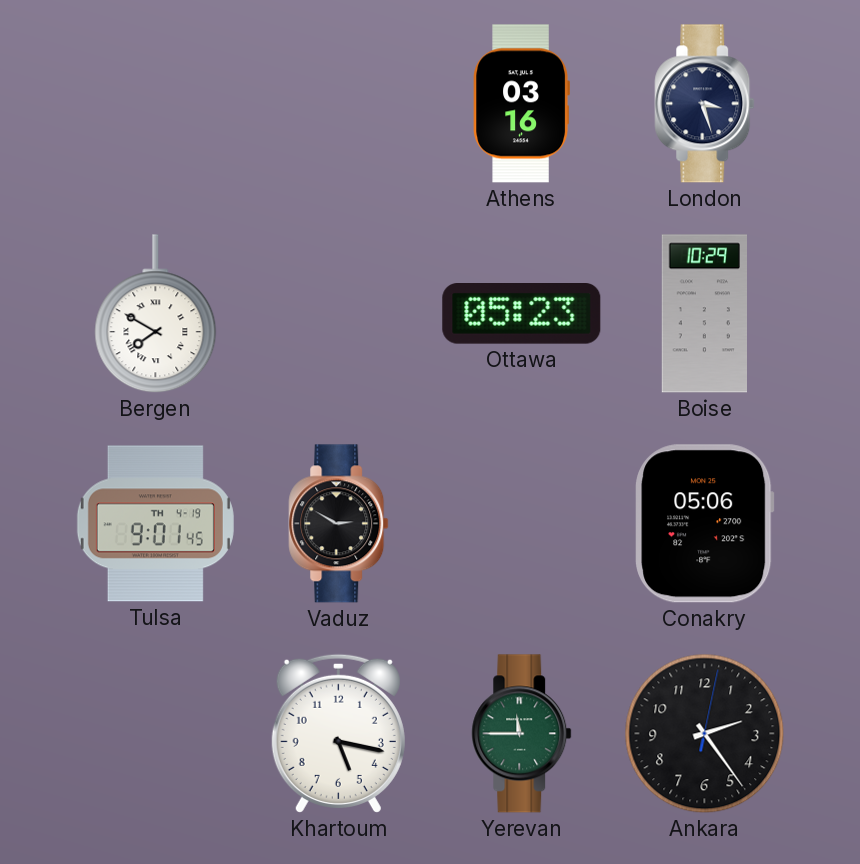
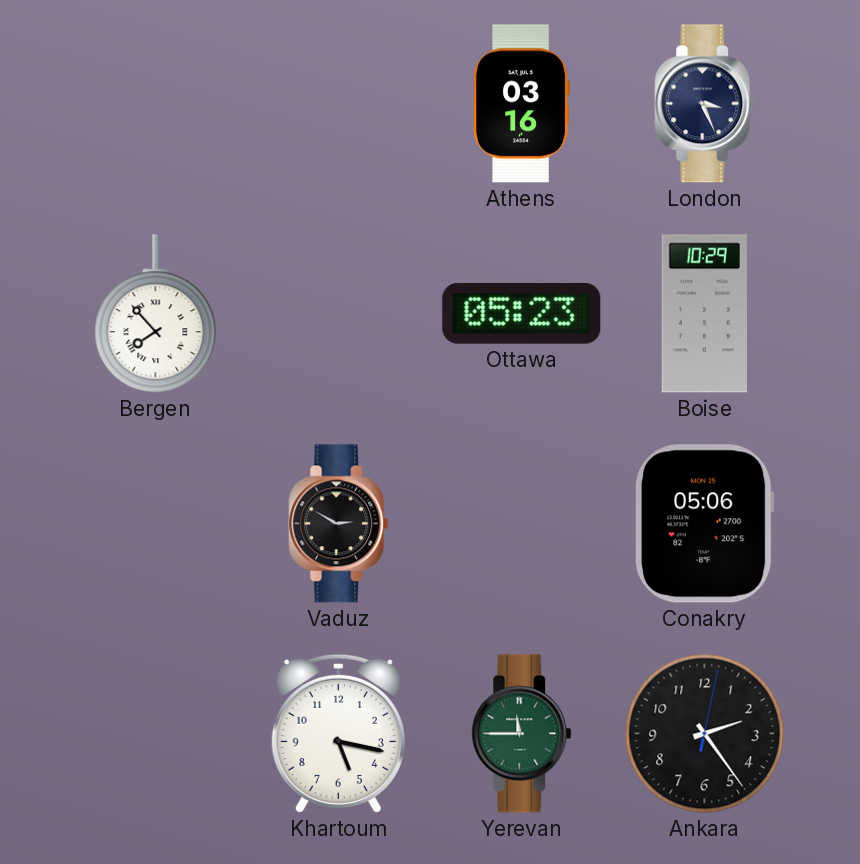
London: 3:27 -> 3:26 (705, 104)
Bergen: 7:50 -> 7:53 (156, 314)
Tulsa: 9:01 -> none (155, 524)
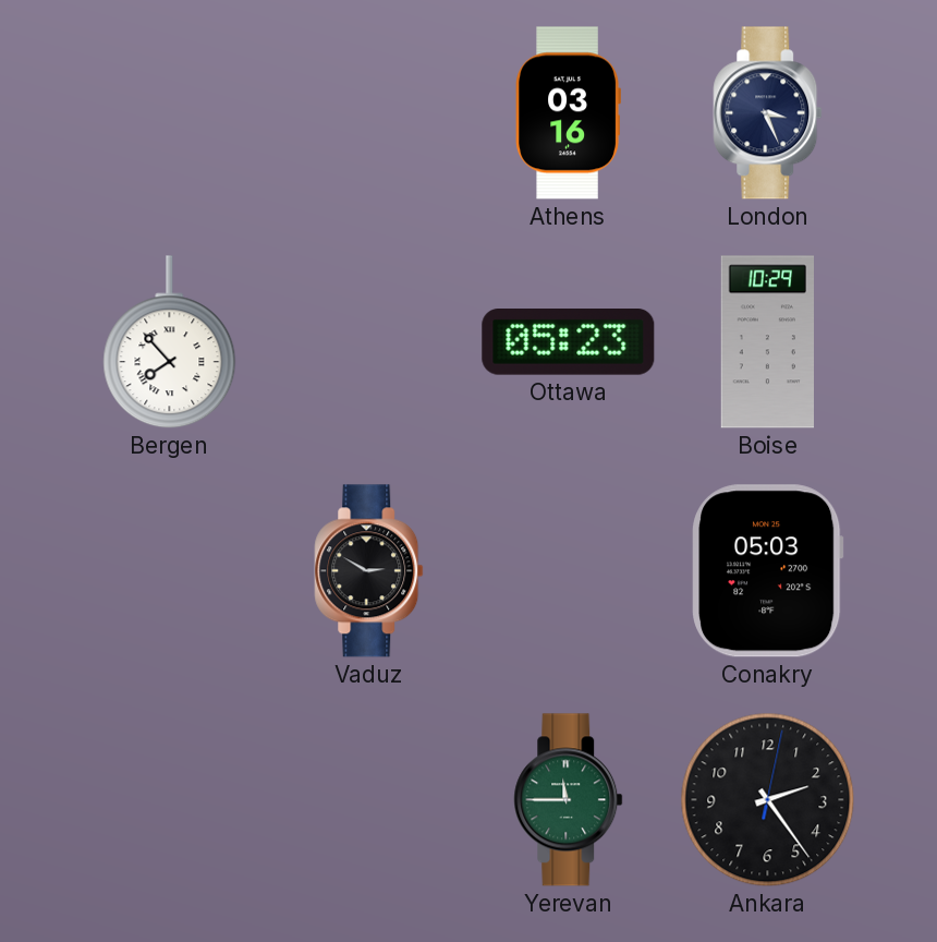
Conakry: 05:06 -> 05:03 (768, 571)
Khartoum: 5:17 -> none (338, 733)
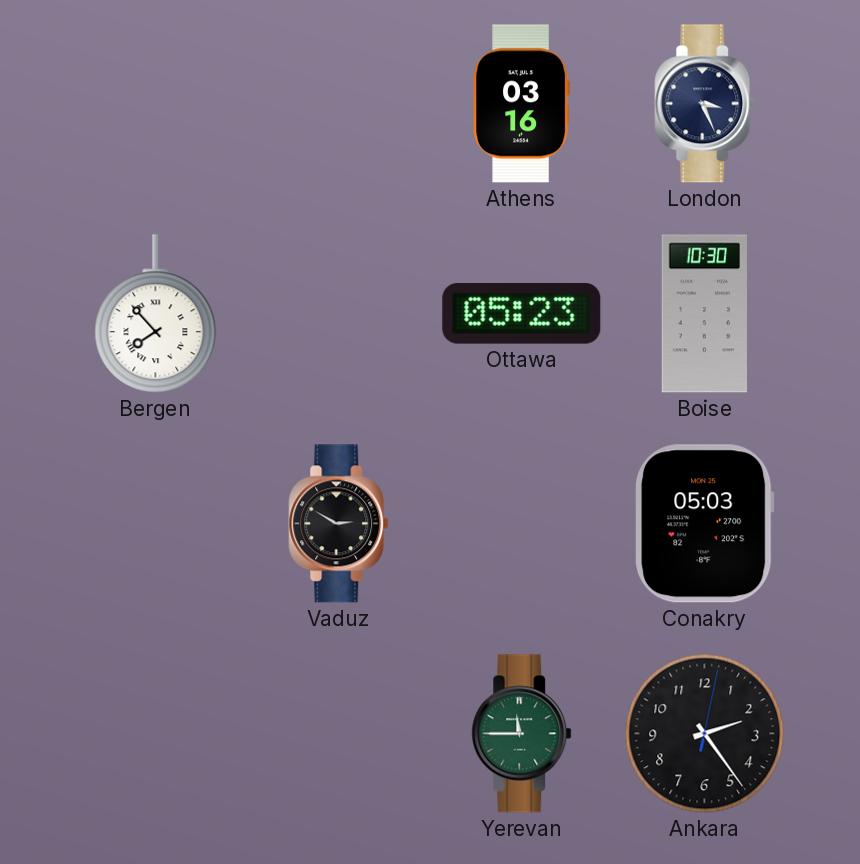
Boise: 10:29 -> 10:30 (704, 314)
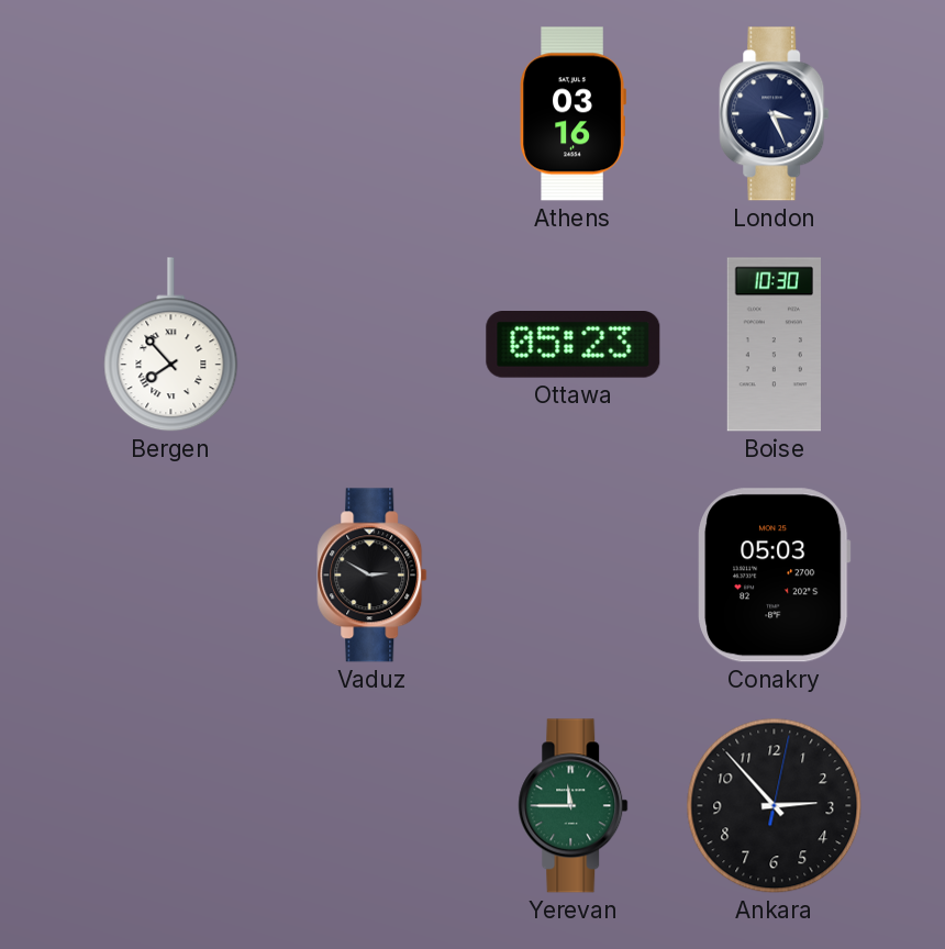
Ankara: 2:24 -> 2:53 (775, 806)
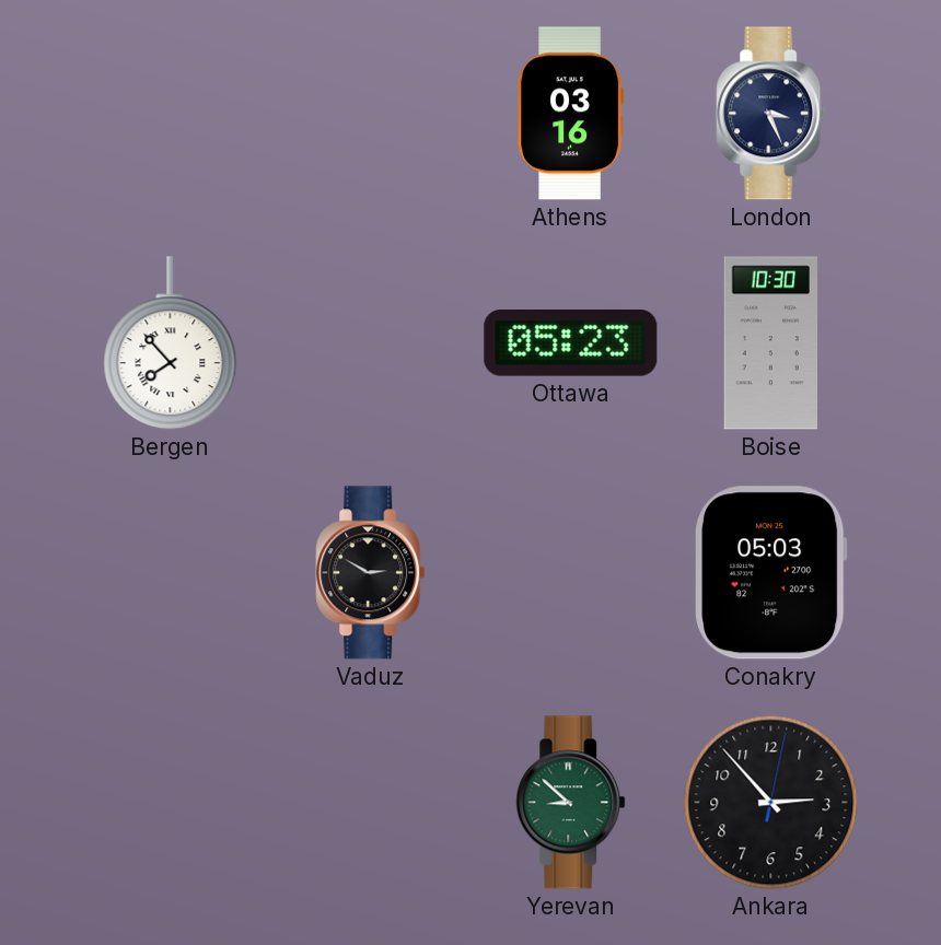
Yerevan: 11:45 -> 8:52 (571, 803)
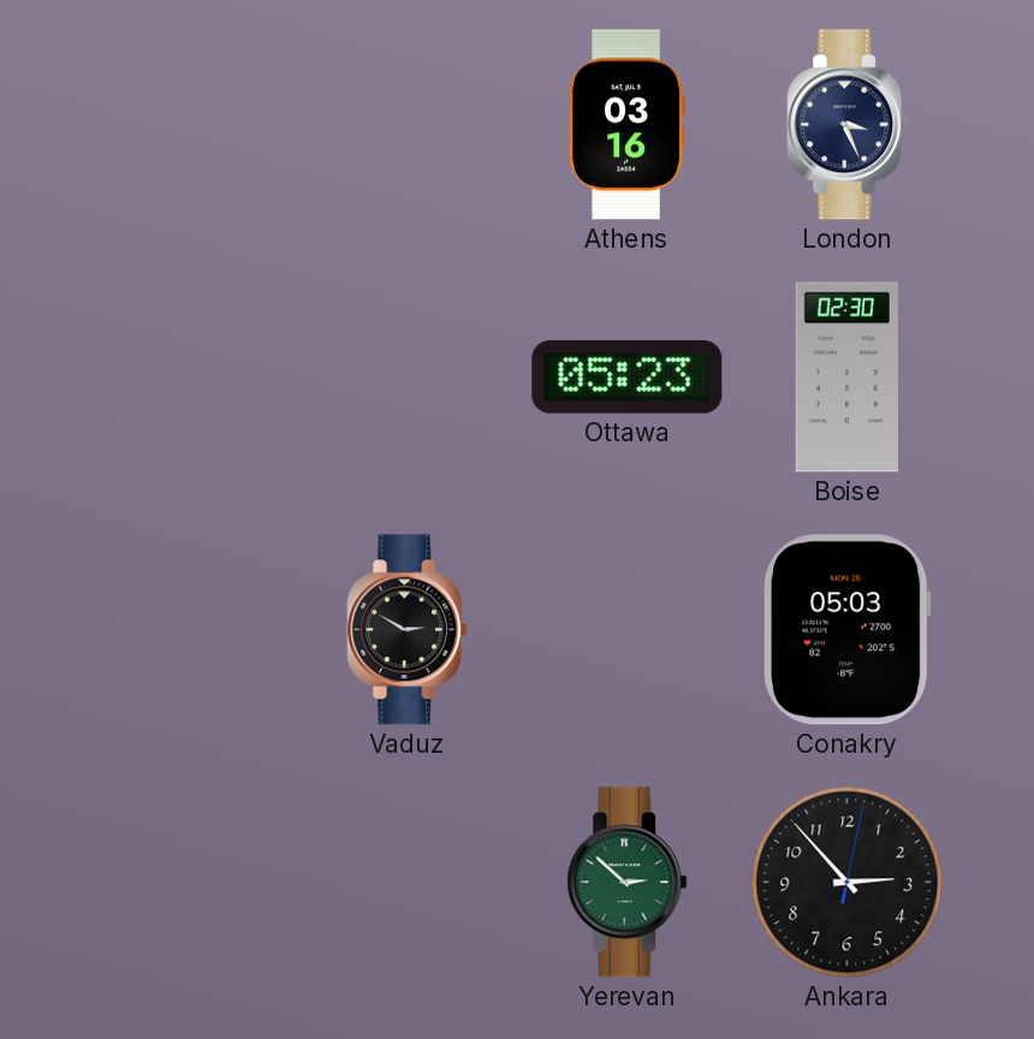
Bergen: 7:53 -> none (171, 343)
Boise: 10:30 -> 02:30 (846, 378)
Yerevan: 8:52 -> 2:52 (628, 883)
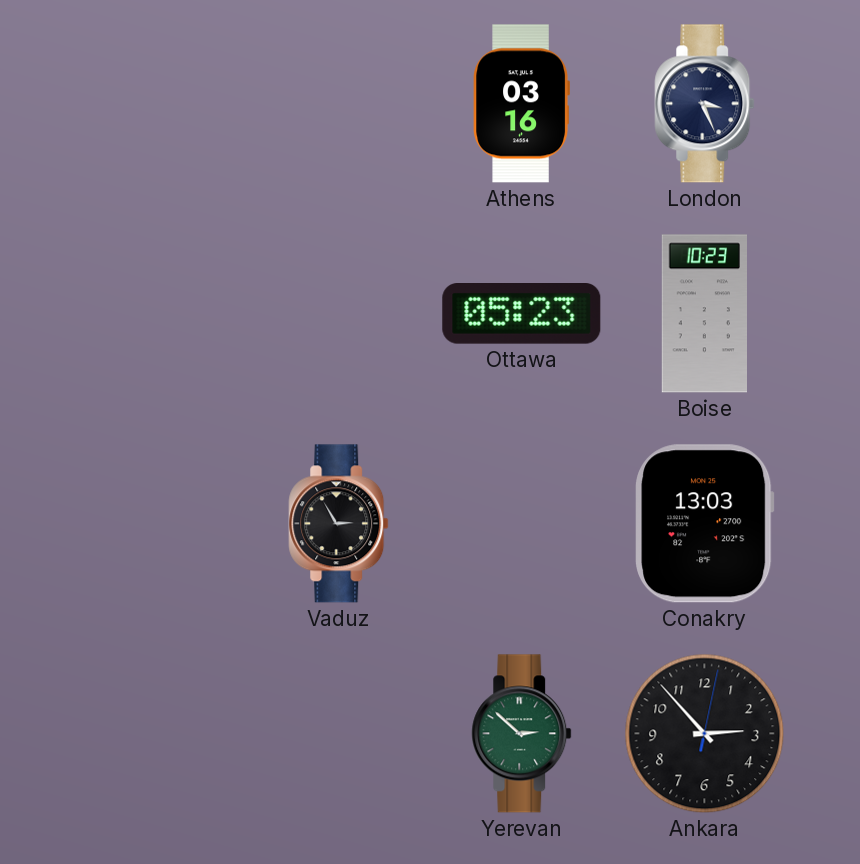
Boise: 02:30 -> 10:23 (704, 314)
Vaduz: 2:50 -> 2:55 (339, 524)
Conakry: 05:03 -> 13:03 (705, 524)
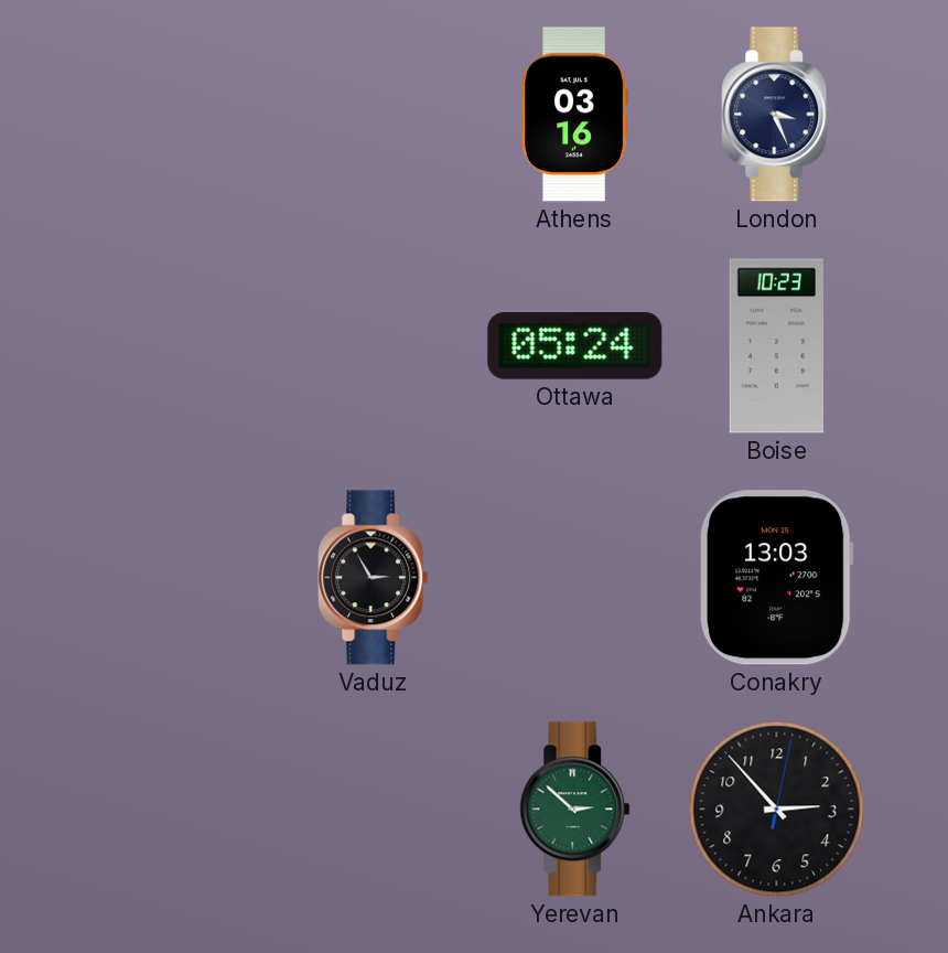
Ottawa: 05:23 -> 05:24 (575, 346)
